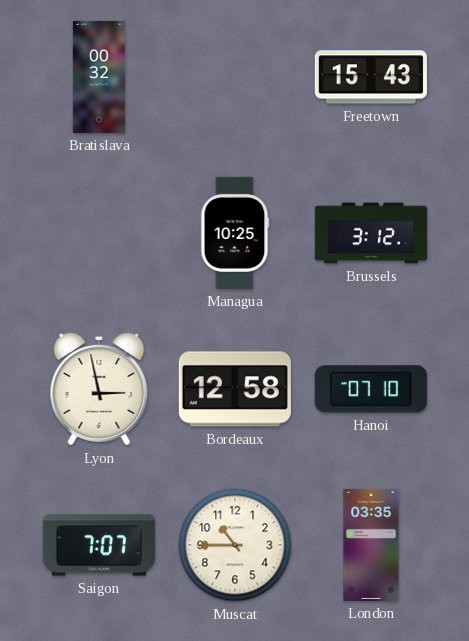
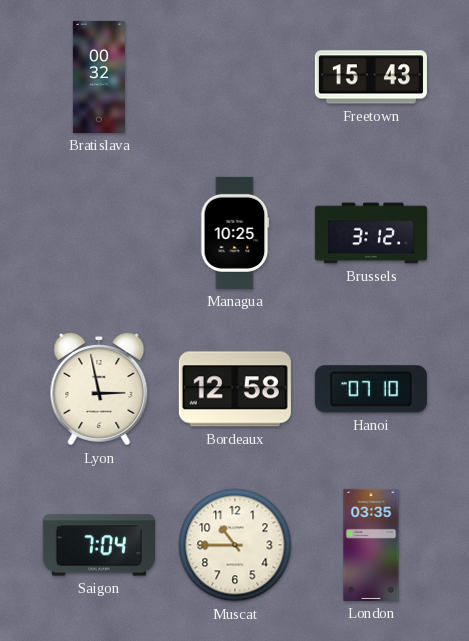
Saigon: 7:07 -> 7:04 (99, 545)
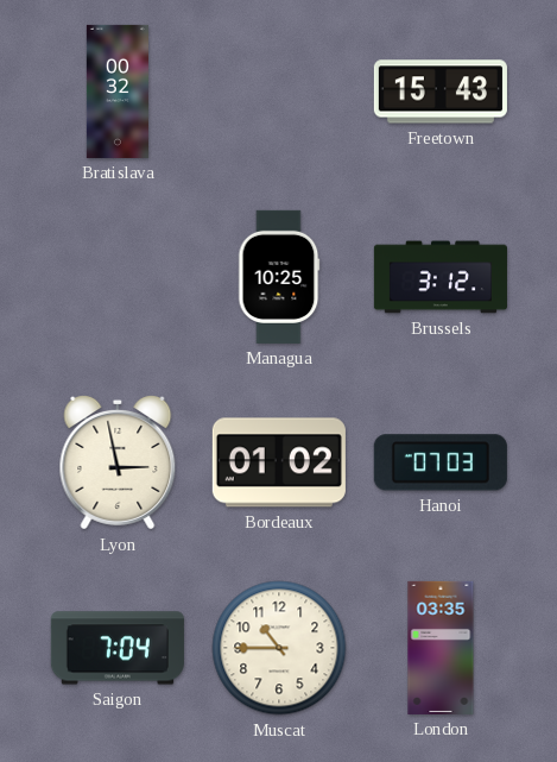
Bordeaux: 12:58 -> 01:02 (279, 462)
Hanoi: 07:10 -> 07:03 (441, 462)
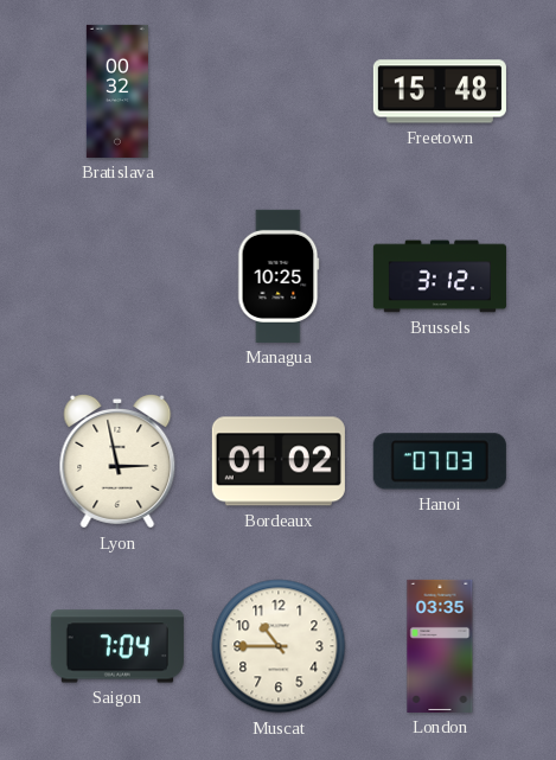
Freetown: 15:43 -> 15:48 (440, 91)
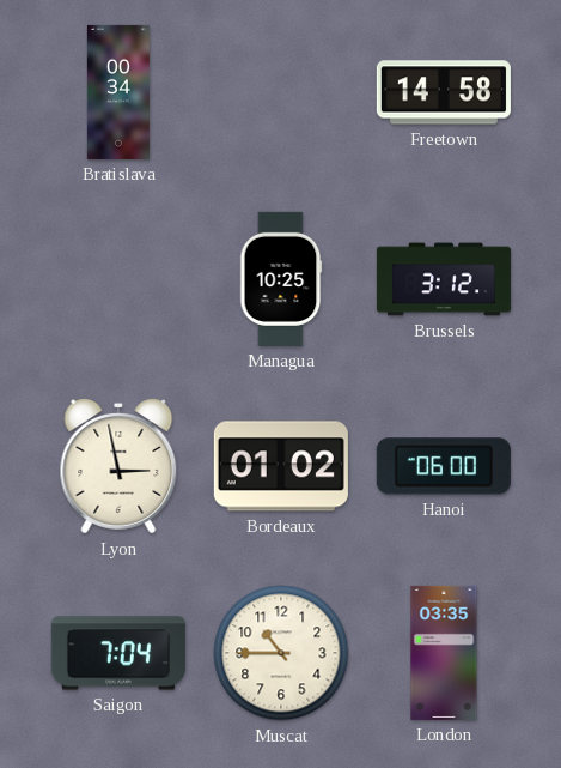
Bratislava: 00:32 -> 00:34 (118, 92)
Freetown: 15:48 -> 14:58 (444, 92)
Hanoi: 07:03 -> 06:00 (444, 466)
